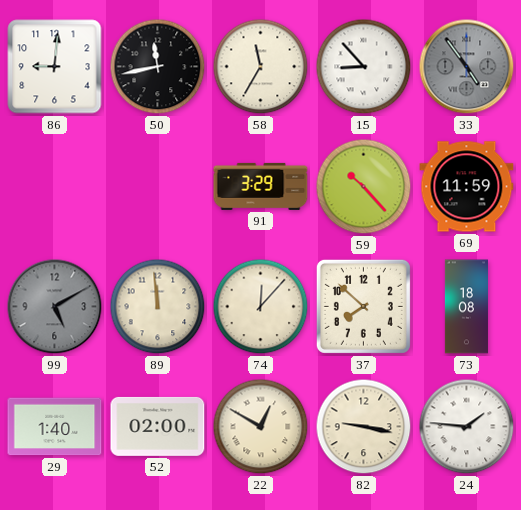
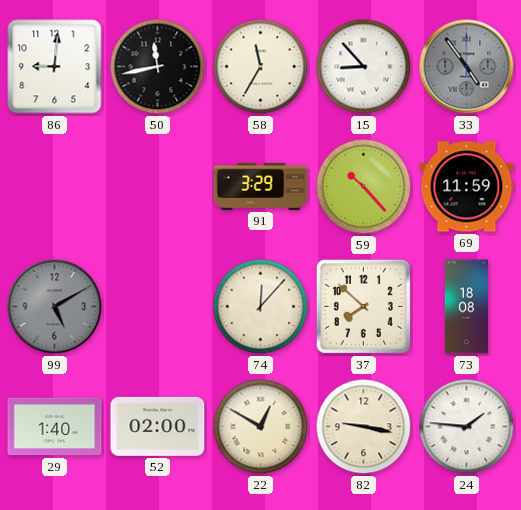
89: 11:59 -> none (158, 307)
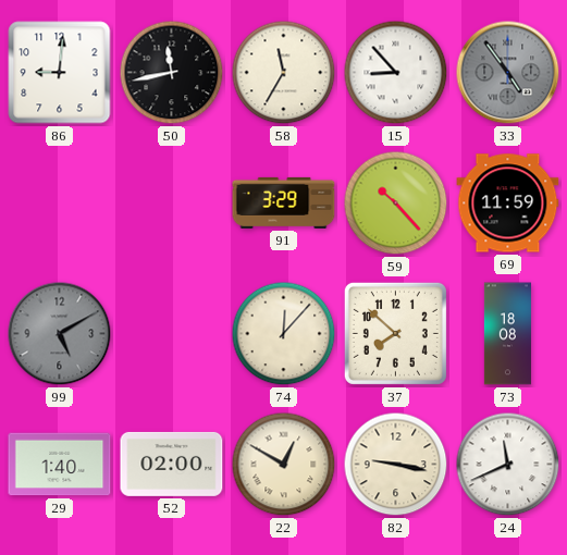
24: 1:46 -> 11:41 (508, 465)
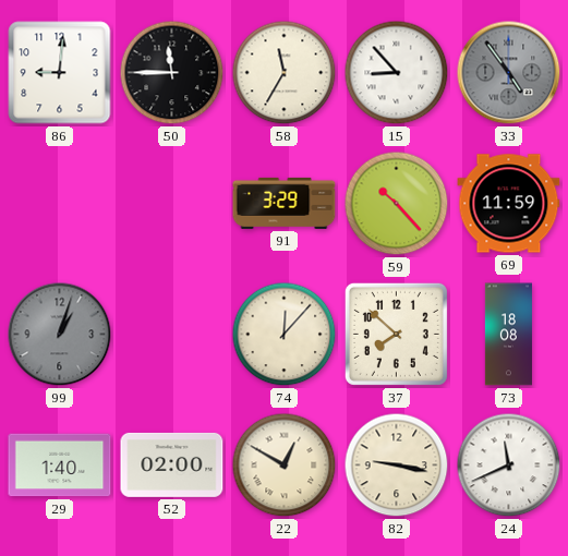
50: 11:43 -> 11:45 (172, 73)
99: 5:10 -> 1:03 (60, 335)
